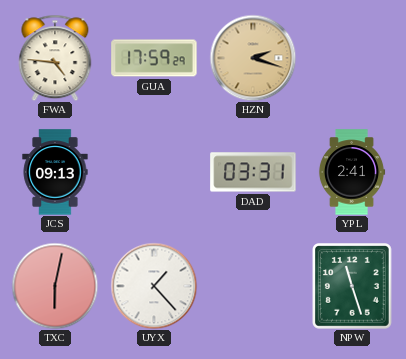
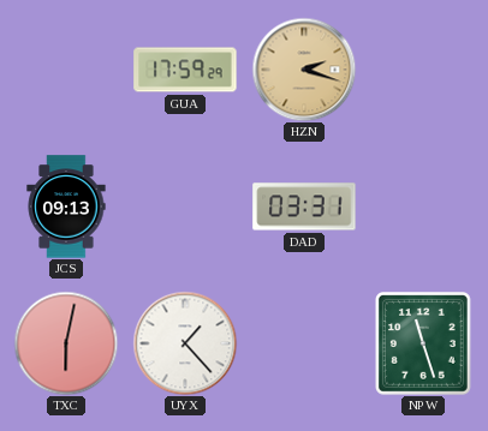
FWA: 4:46 -> none (55, 58)
YPL: 2:41 -> none (352, 172)
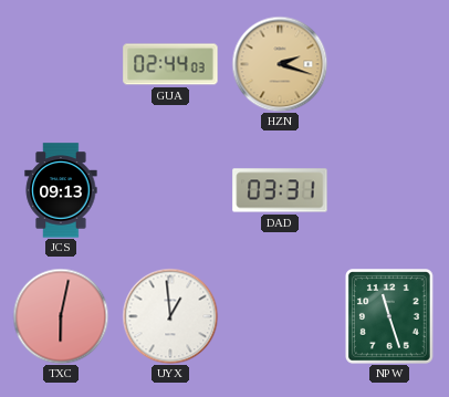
GUA: 17:59 -> 02:44 (170, 64)
UYX: 1:23 -> 12:59 (170, 316)
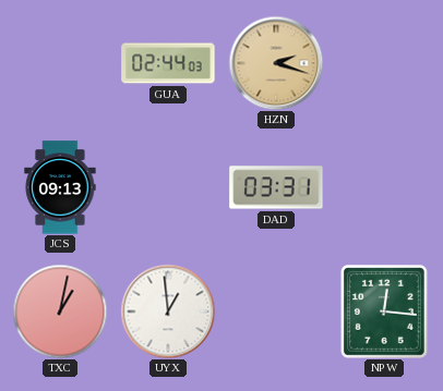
TXC: 6:02 -> 1:02 (60, 311)
NPW: 11:27 -> 12:16 (385, 313)
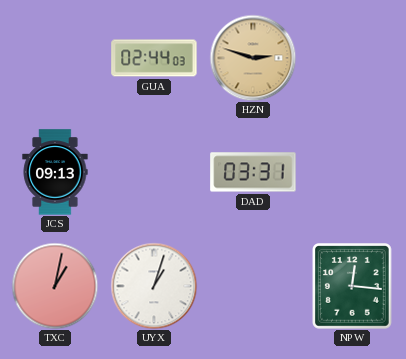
HZN: 2:18 -> 2:48 (253, 58)
UYX: 12:59 -> 1:03 (154, 286)
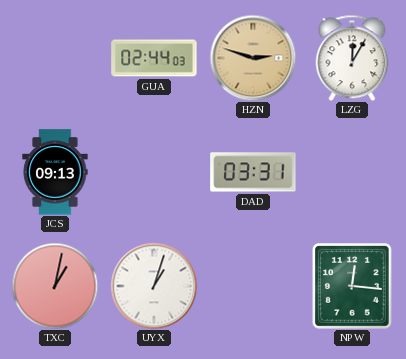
LZG: none -> 12:05 (352, 58)
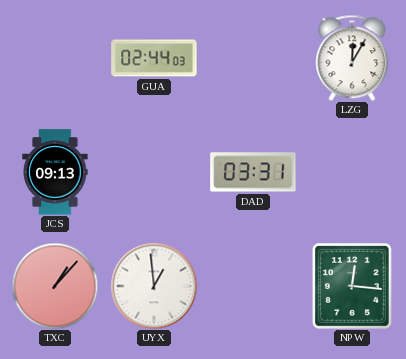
HZN: 2:48 -> none (253, 58)
TXC: 1:02 -> 1:07 (55, 286)
UYX: 1:03 -> 12:59 (154, 286)
